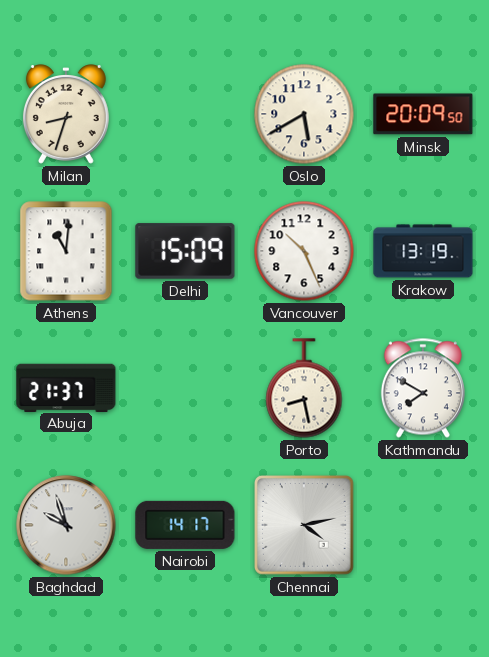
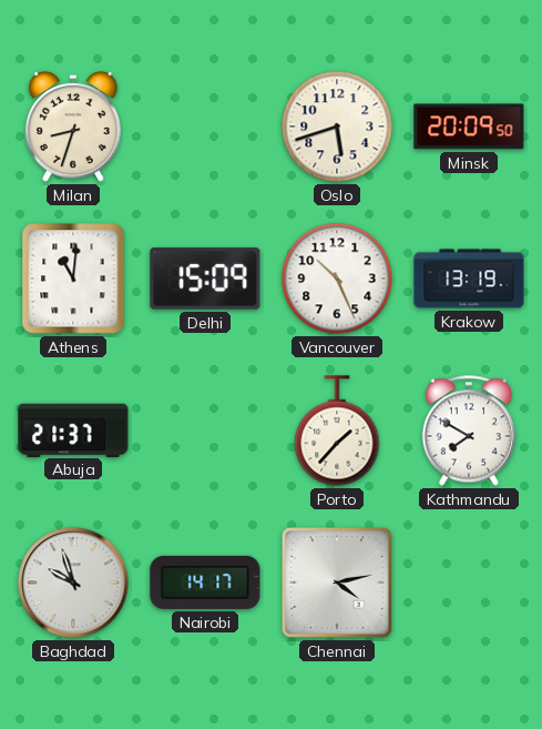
Oslo: 5:40 -> 5:42 (337, 126)
Porto: 8:28 -> 1:37 (337, 431)
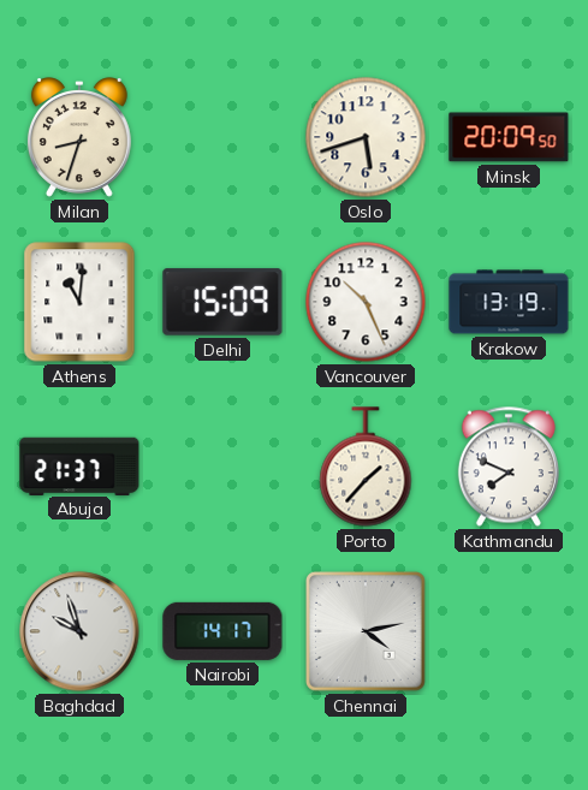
Kathmandu: 7:50 -> 7:49 (509, 467)
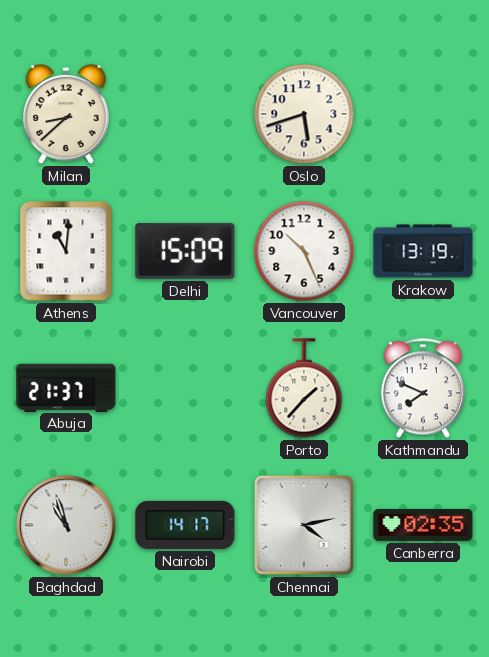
Milan: 8:33 -> 8:38 (66, 114)
Minsk: 20:09 -> none (509, 137)
Baghdad: 9:57 -> 10:57 (66, 525)
Canberra: none -> 02:35 (423, 525)
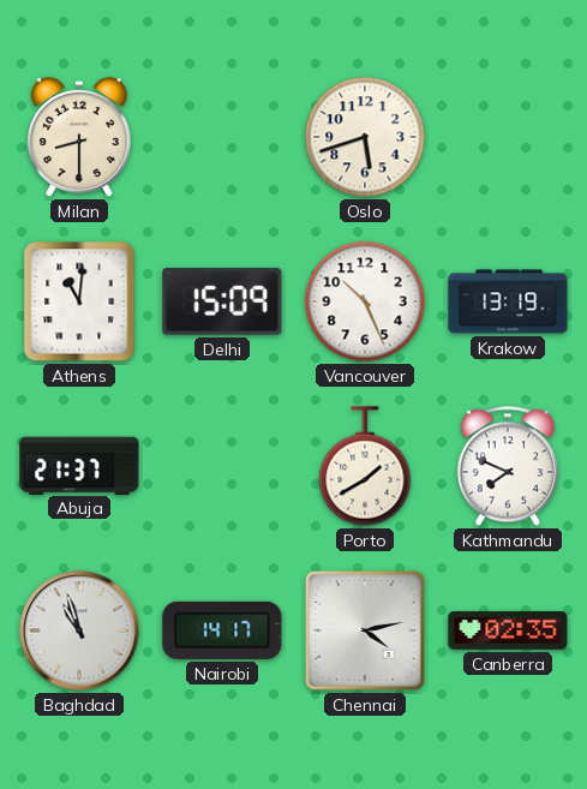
Milan: 8:38 -> 8:30 (79, 137)
Porto: 1:37 -> 1:40 (365, 466)
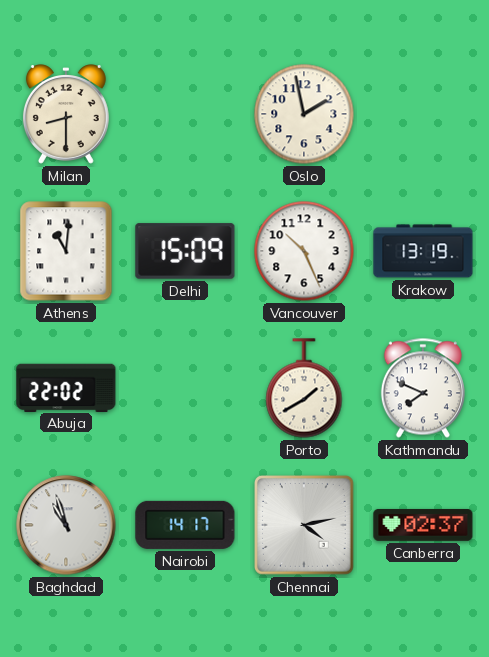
Oslo: 5:42 -> 1:58 (304, 114)
Abuja: 21:37 -> 22:02 (66, 387)
Canberra: 02:35 -> 02:37 (423, 525)
